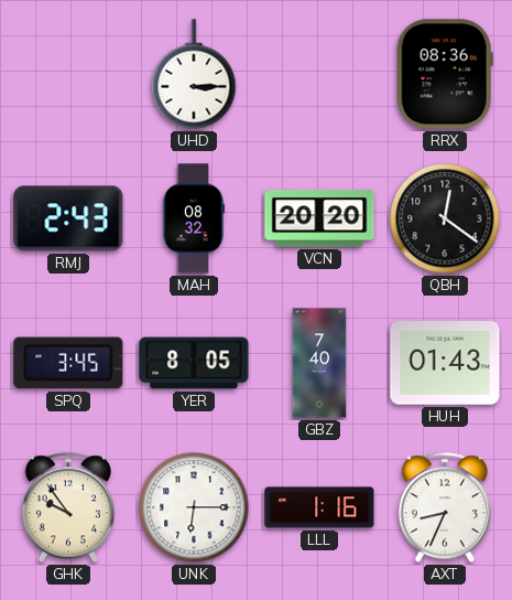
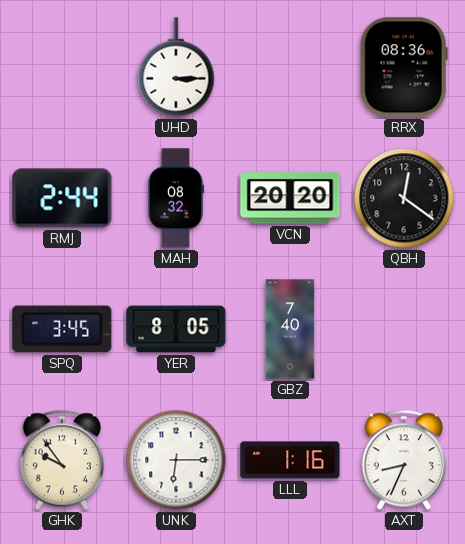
RMJ: 2:43 -> 2:44 (62, 198)
HUH: 01:43 -> none (445, 363)
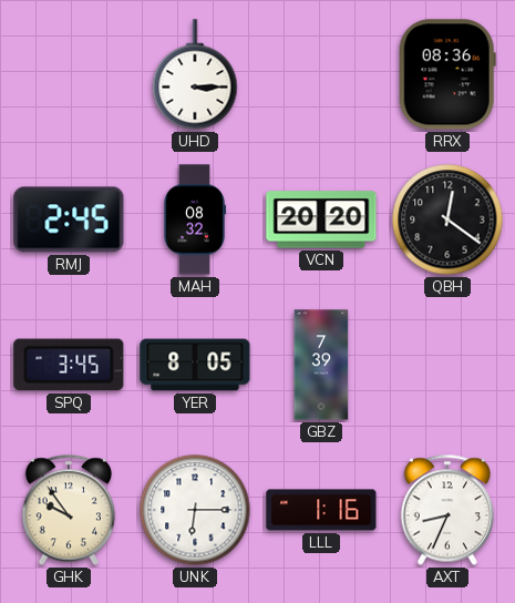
RMJ: 2:44 -> 2:45 (69, 219)
GBZ: 7:40 -> 7:39 (321, 365)
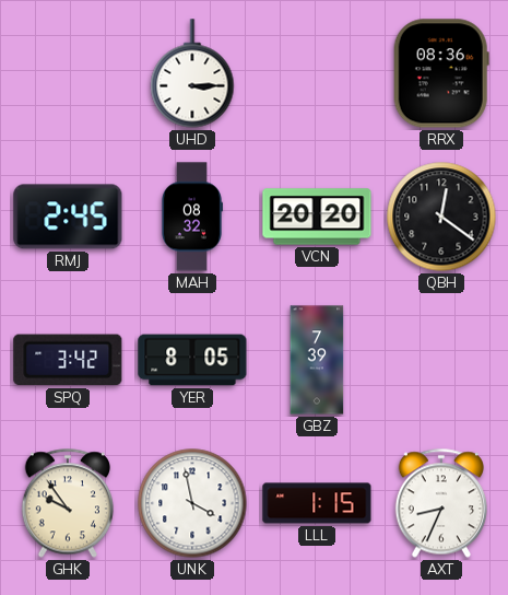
SPQ: 3:45 -> 3:42 (68, 360)
UNK: 6:15 -> 3:58 (192, 503)
LLL: 1:16 -> 1:15 (317, 503)
